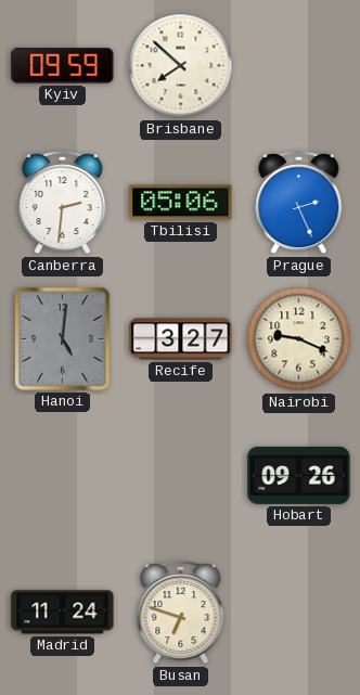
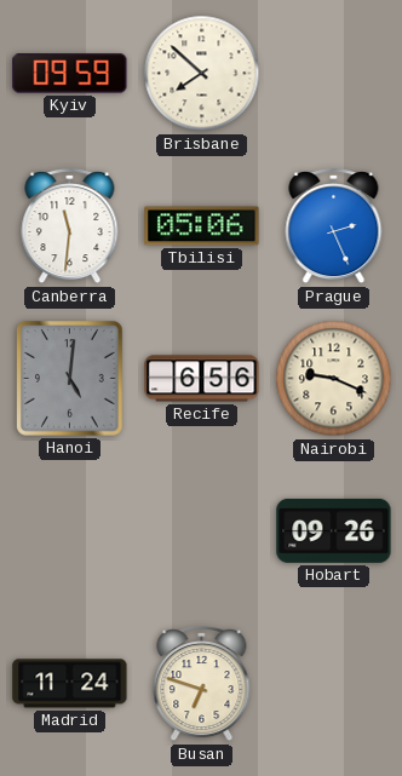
Canberra: 2:31 -> 11:31 (70, 228)
Recife: 3:27 -> 6:56 (202, 379)
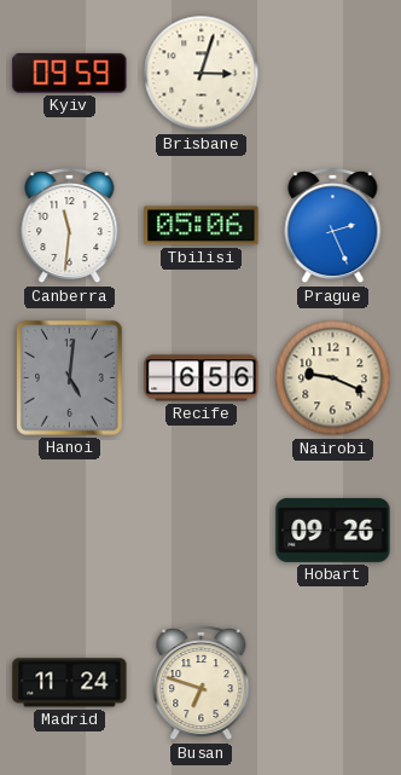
Brisbane: 7:52 -> 3:03 (202, 74)
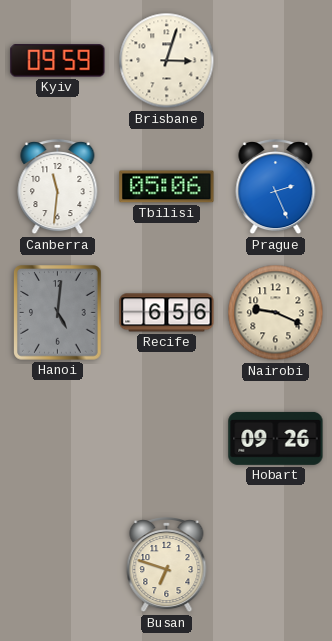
Madrid: 11:24 -> none (70, 683)
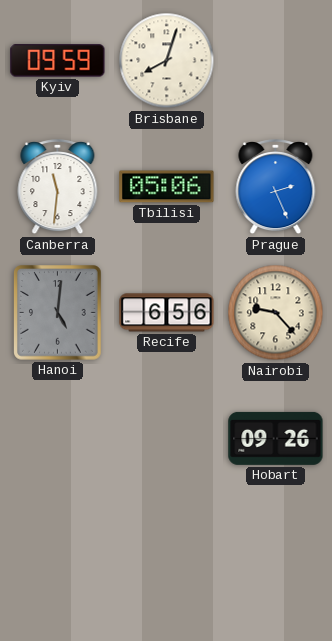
Brisbane: 3:03 -> 8:03 (167, 61)
Nairobi: 9:19 -> 9:23 (276, 313)
Busan: 6:48 -> none (167, 566)
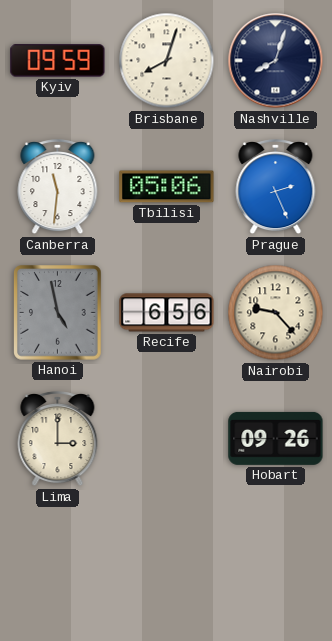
Nashville: none -> 8:03 (276, 61)
Hanoi: 5:01 -> 4:58 (58, 313)
Lima: none -> 3:00 (58, 440)
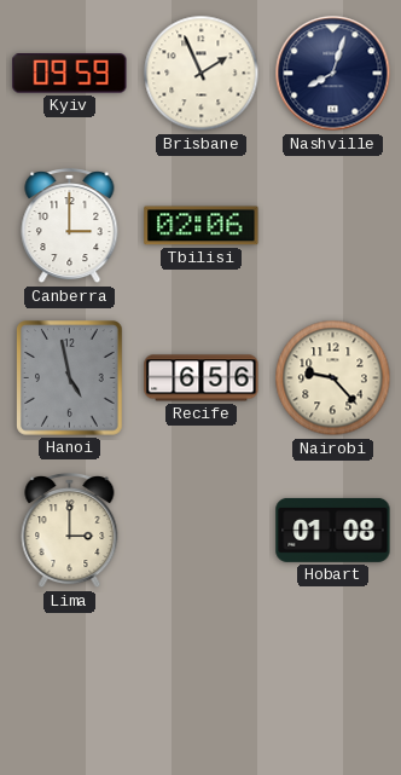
Brisbane: 8:03 -> 1:56 (202, 74)
Canberra: 11:31 -> 3:00 (70, 227)
Tbilisi: 05:06 -> 02:06 (202, 226)
Prague: 2:26 -> none (276, 188)
Hobart: 09:26 -> 01:08 (333, 530)
